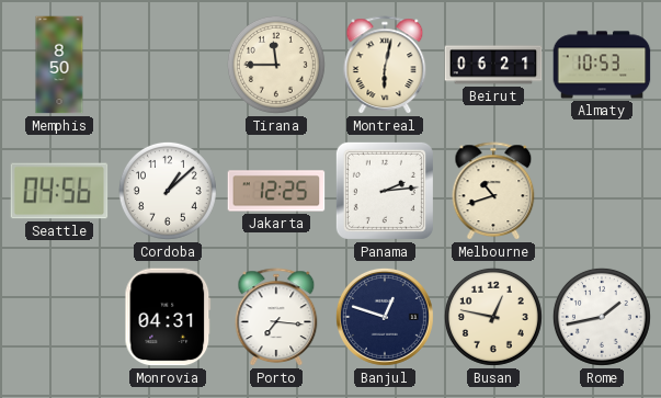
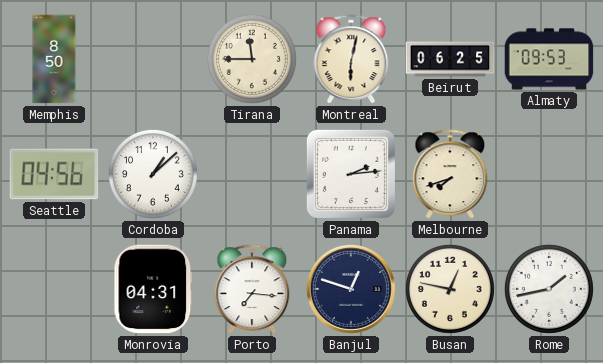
Beirut: 06:21 -> 06:25 (450, 59)
Almaty: 10:53 -> 09:53 (549, 59)
Jakarta: 12:25 -> none (276, 191)
Melbourne: 10:42 -> 7:42 (450, 174)
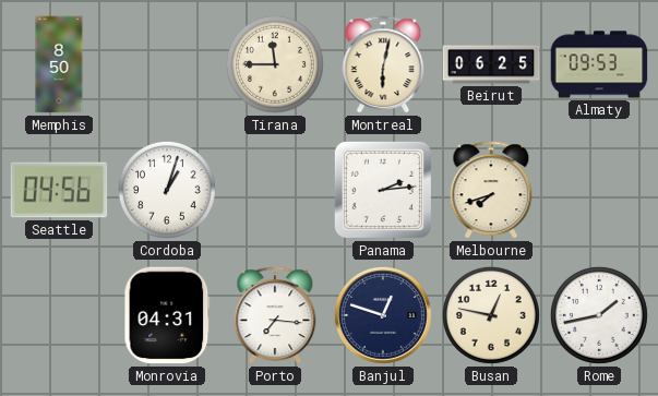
Cordoba: 1:08 -> 1:03 (167, 190)
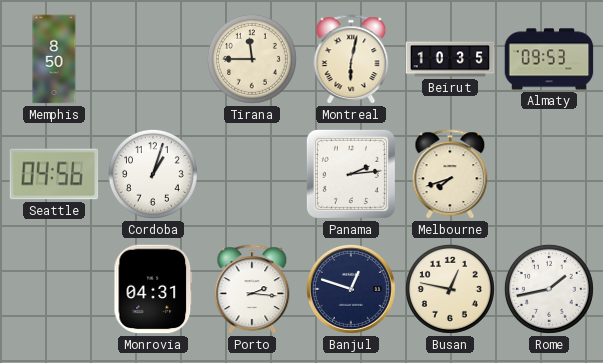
Beirut: 06:25 -> 10:35 (450, 59)
Porto: 7:16 -> 2:16 (252, 289)
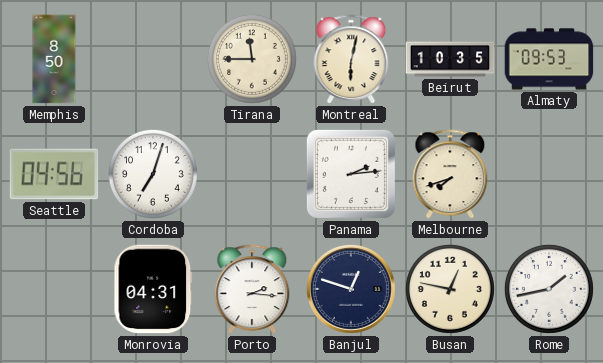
Cordoba: 1:03 -> 7:03 (153, 174)
